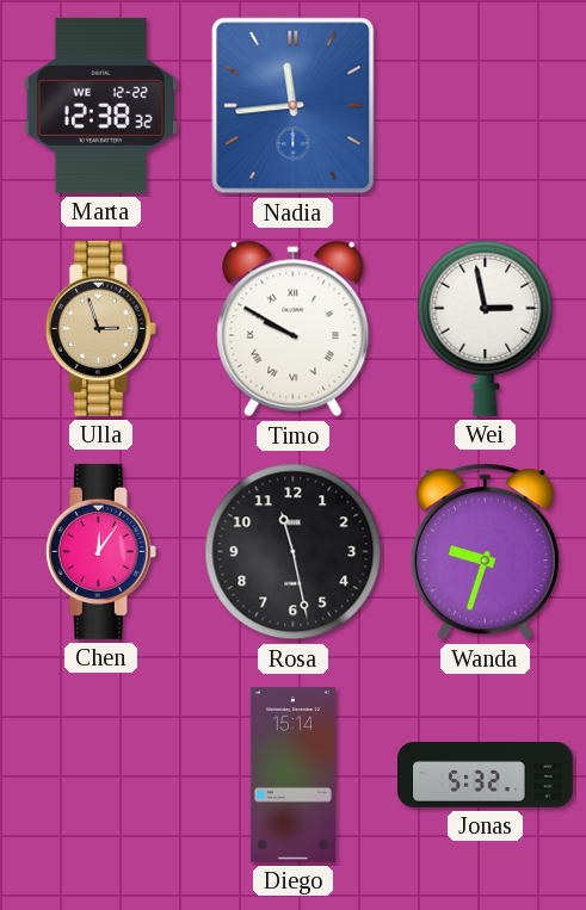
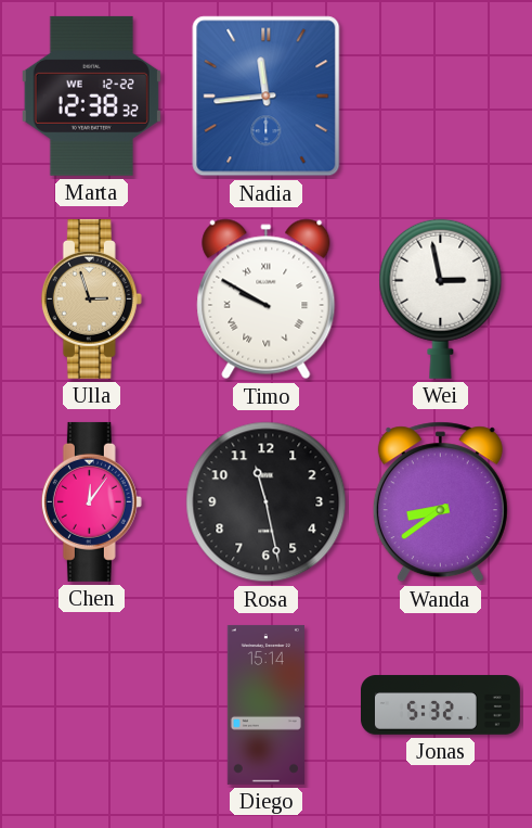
Wanda: 9:33 -> 8:39 (440, 502)
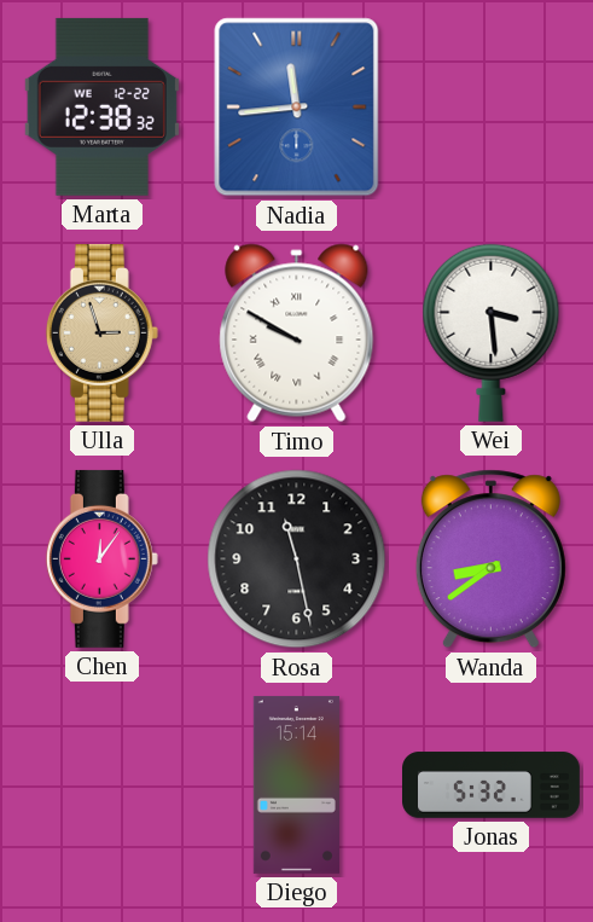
Wei: 2:58 -> 3:29 (492, 332)
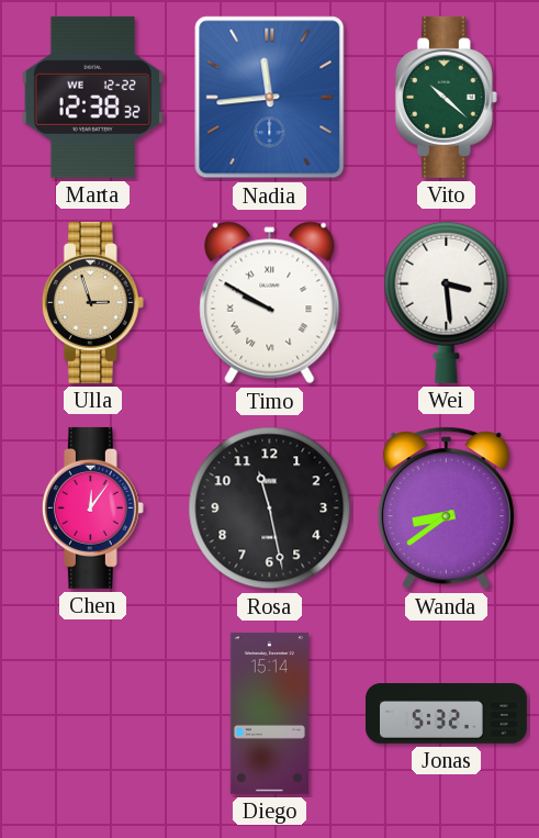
Vito: none -> 10:22 (446, 97)
